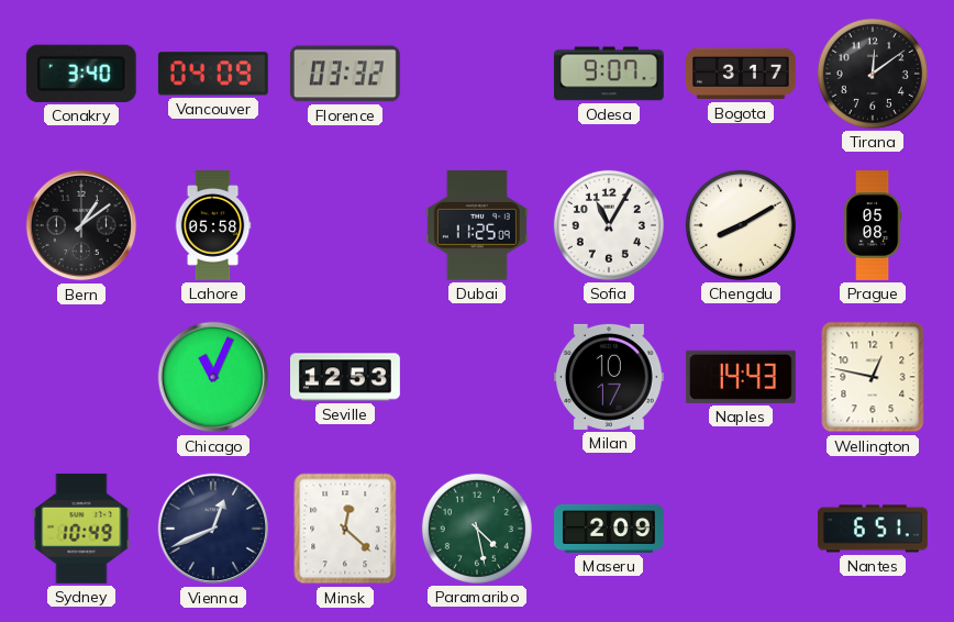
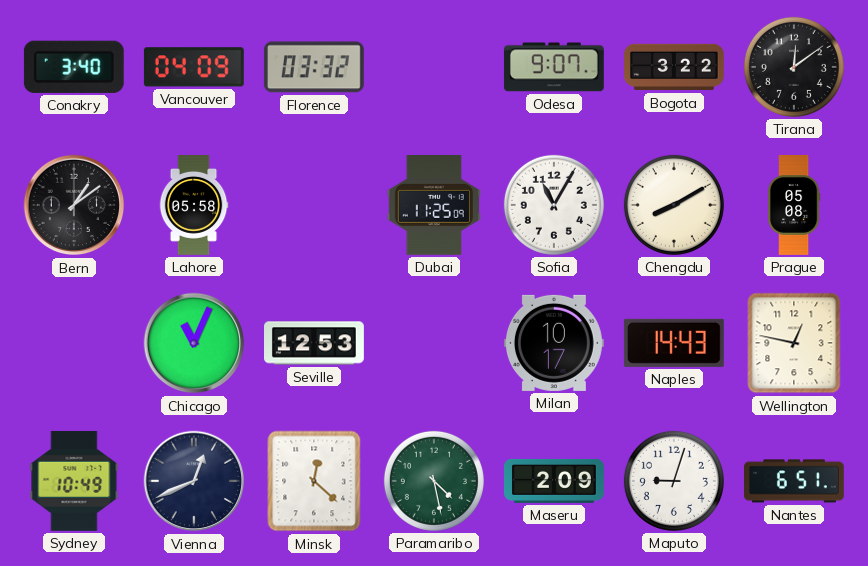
Bogota: 3:17 -> 3:22 (675, 67)
Maputo: none -> 9:03 (674, 481)
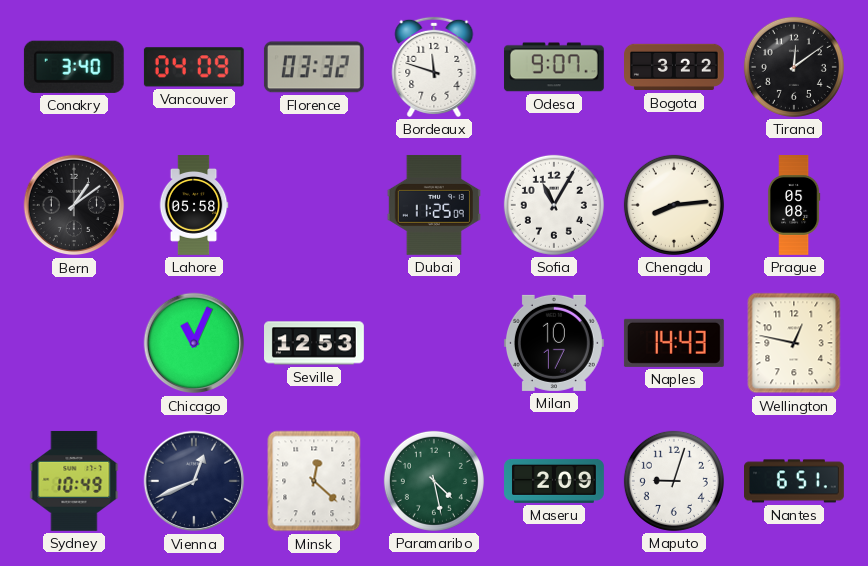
Bordeaux: none -> 11:48 (434, 67)
Chengdu: 8:10 -> 8:14 (674, 205)
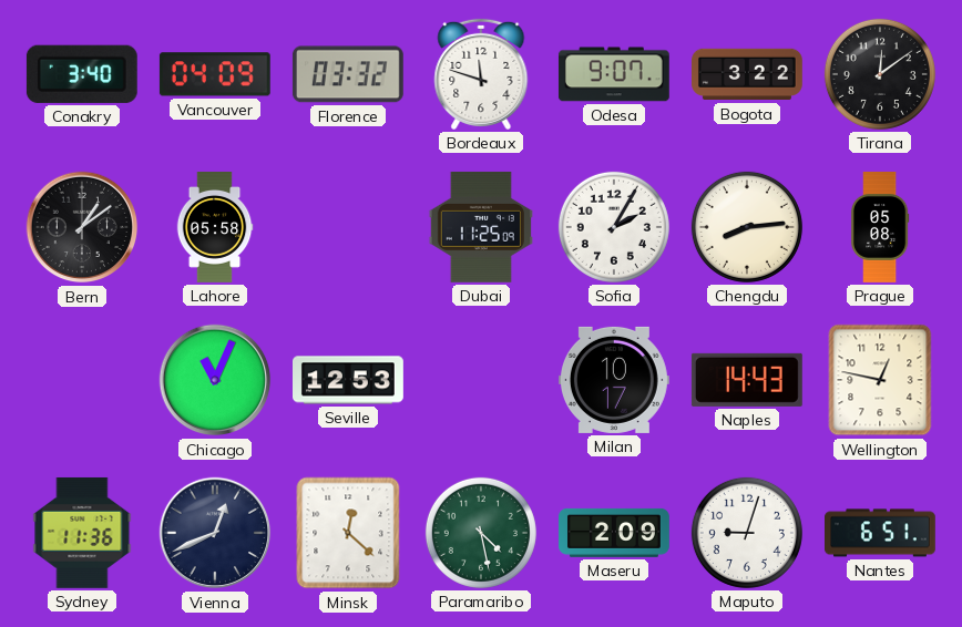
Sofia: 11:05 -> 2:05 (614, 227)
Sydney: 10:49 -> 11:36 (82, 533)
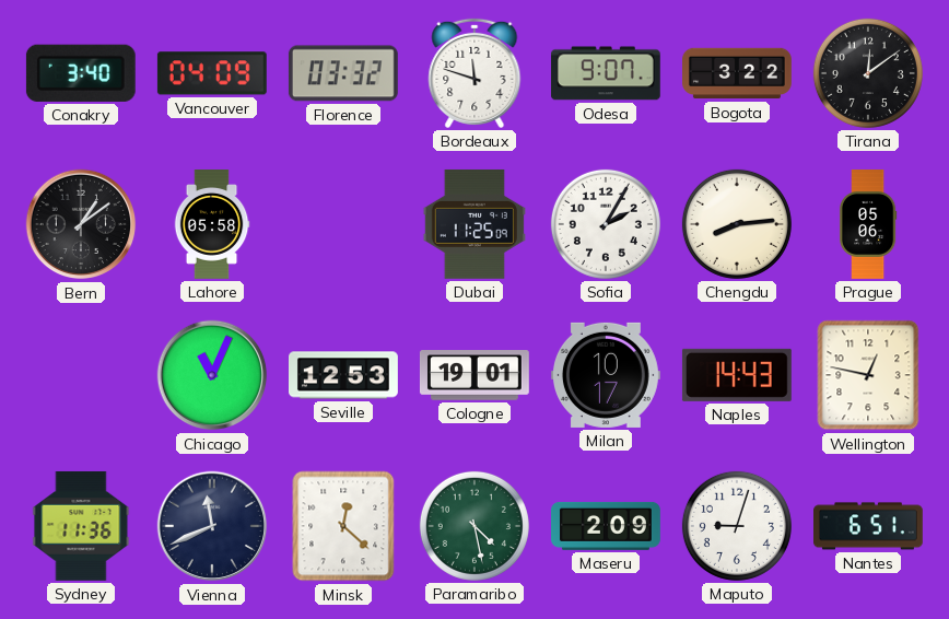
Prague: 05:08 -> 05:06 (868, 225)
Cologne: none -> 19:01 (474, 376)
Vienna: 12:41 -> 11:41 (212, 526)
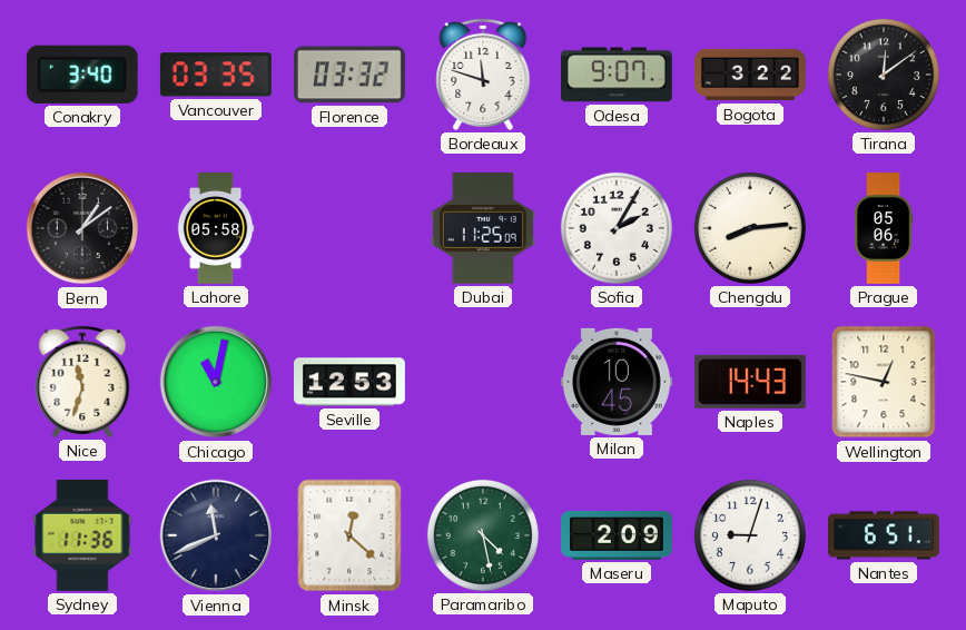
Vancouver: 04:09 -> 03:35 (216, 75)
Nice: none -> 11:33 (82, 382)
Chicago: 11:04 -> 11:02 (216, 382)
Cologne: 19:01 -> none (474, 376)
Milan: 10:17 -> 10:45 (617, 382)
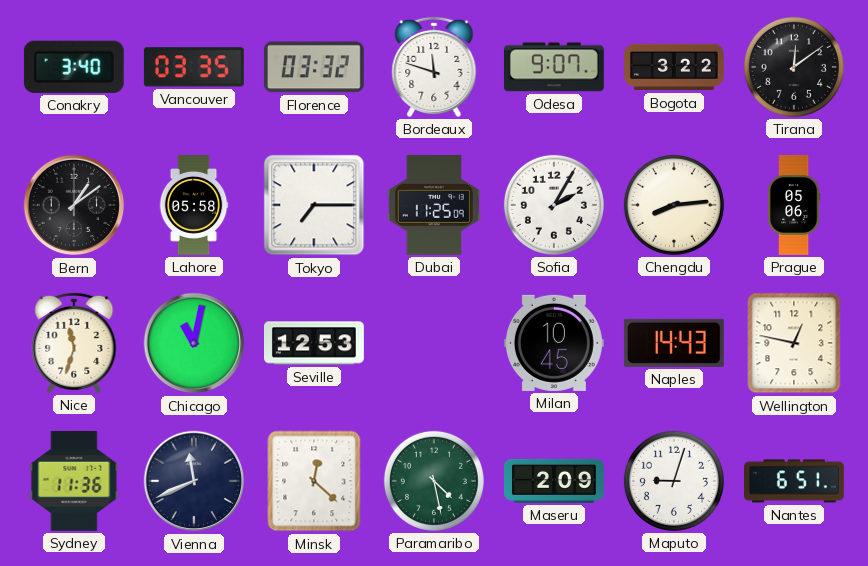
Tokyo: none -> 7:15 (314, 205)
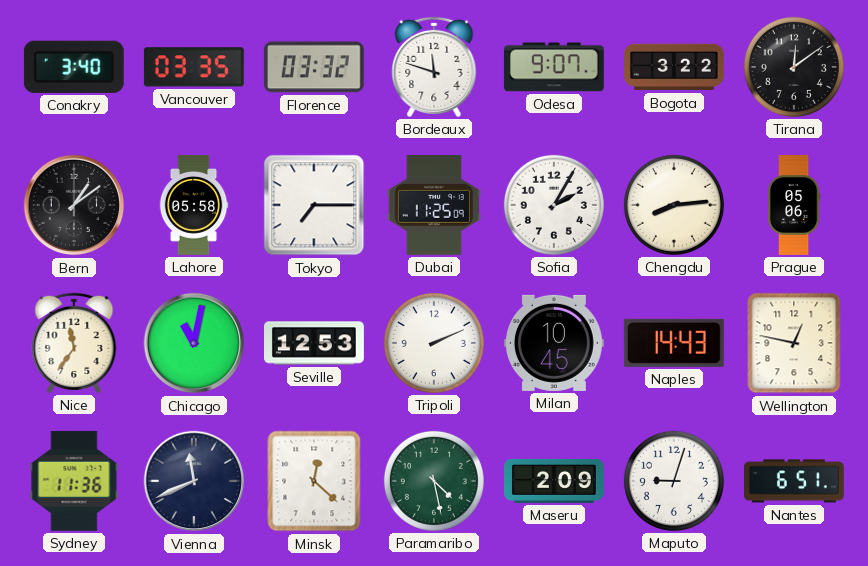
Nice: 11:33 -> 11:36 (74, 343)
Tripoli: none -> 2:11 (434, 343)
